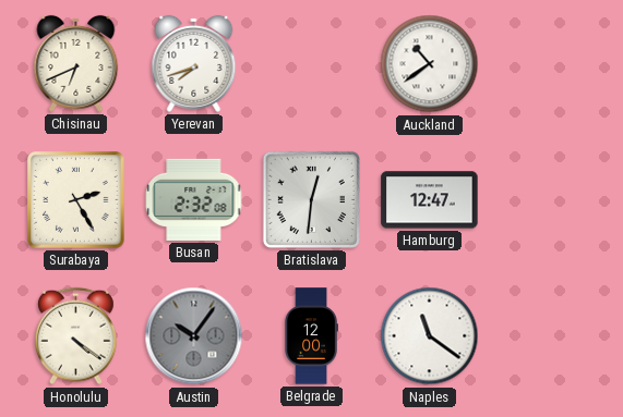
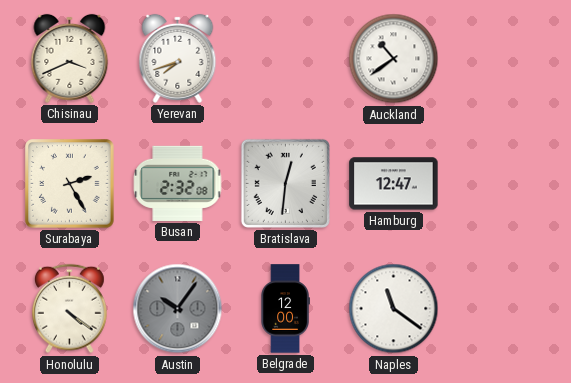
Chisinau: 6:41 -> 3:41 (70, 58)
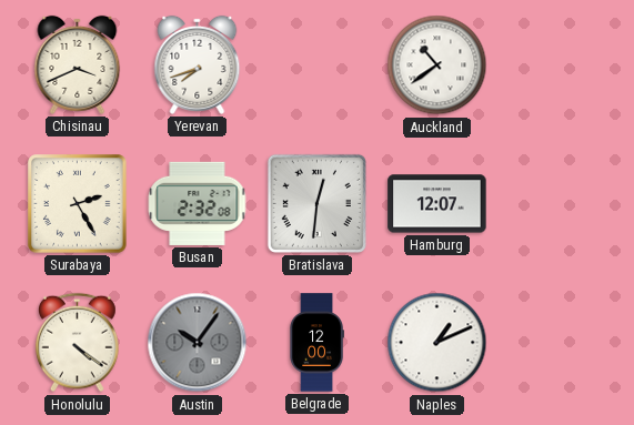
Hamburg: 12:47 -> 12:07 (437, 204)
Naples: 11:21 -> 1:11 (437, 343)
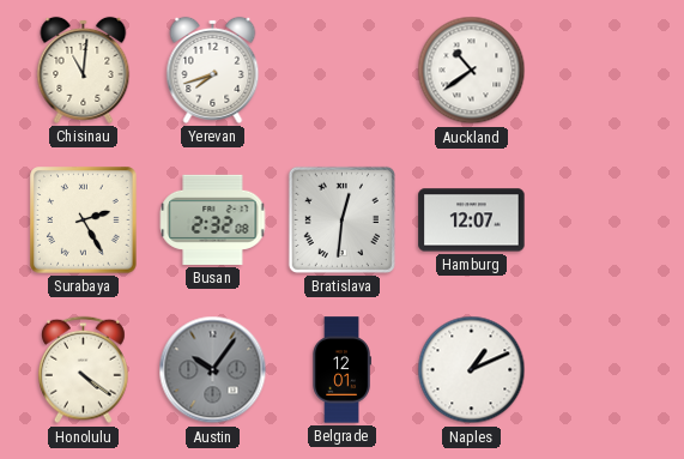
Chisinau: 3:41 -> 11:01 (84, 70)
Belgrade: 12:00 -> 12:01 (341, 370)
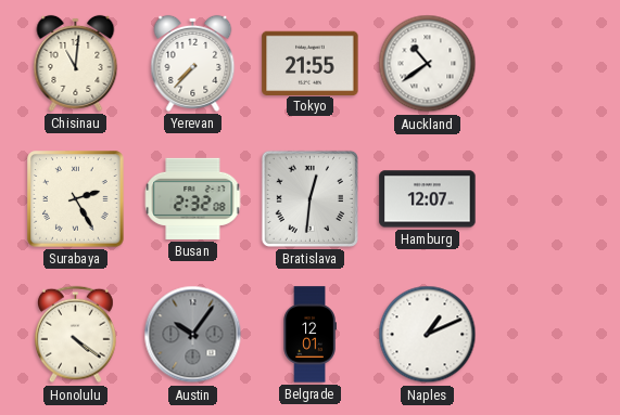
Yerevan: 7:42 -> 7:37 (193, 63)
Tokyo: none -> 21:55 (311, 63)
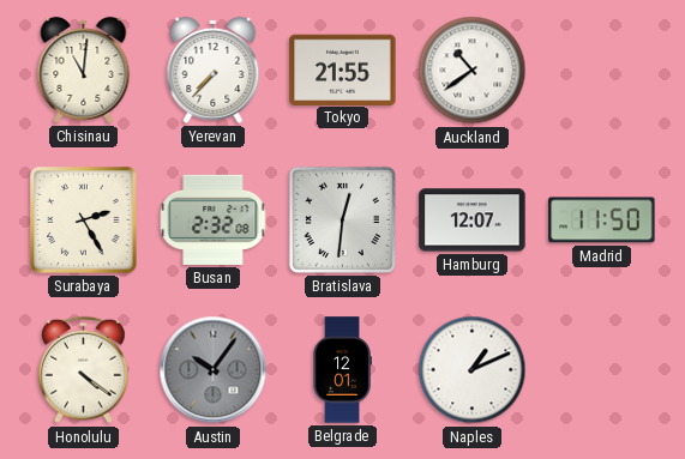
Madrid: none -> 11:50 (602, 221)
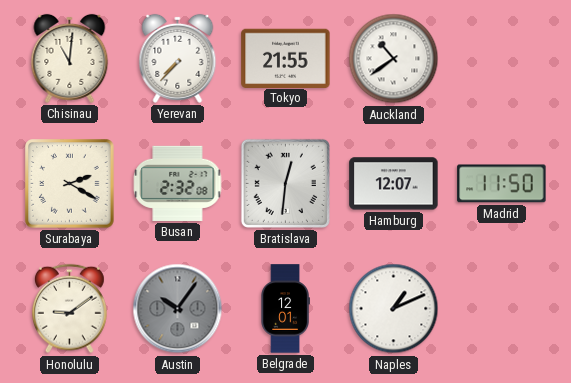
Surabaya: 2:25 -> 2:20 (70, 184)
Honolulu: 4:21 -> 9:09 (70, 309)
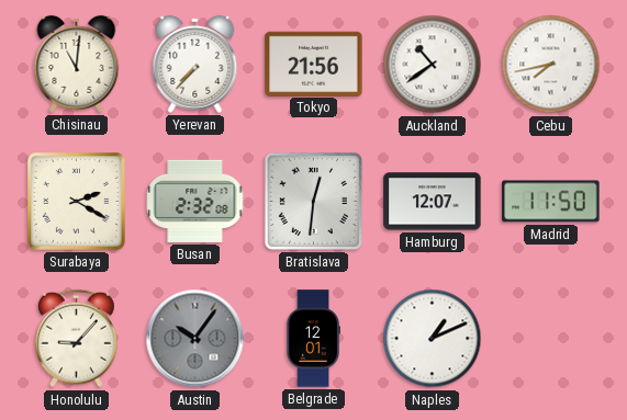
Tokyo: 21:55 -> 21:56 (314, 64)
Cebu: none -> 7:43 (551, 65)
Honolulu: 9:09 -> 9:07 (77, 339)
